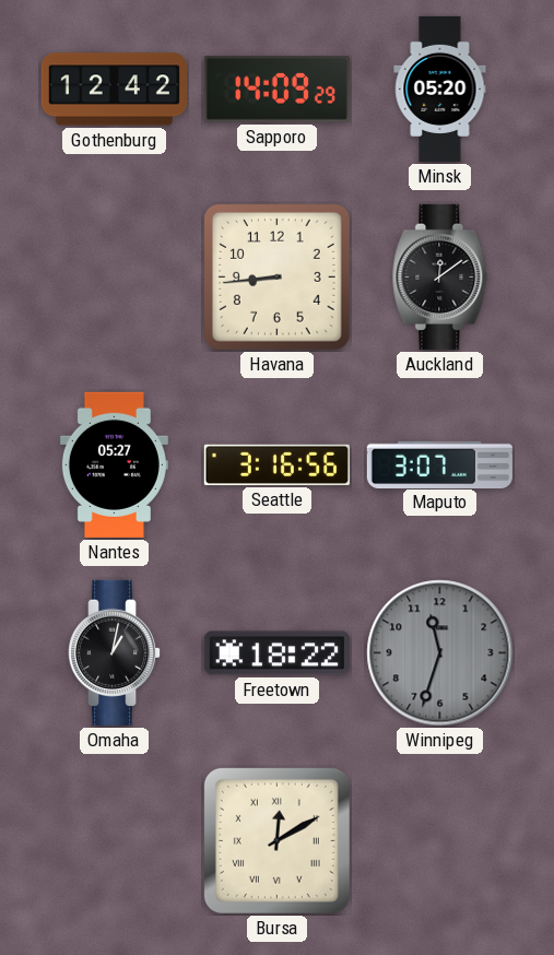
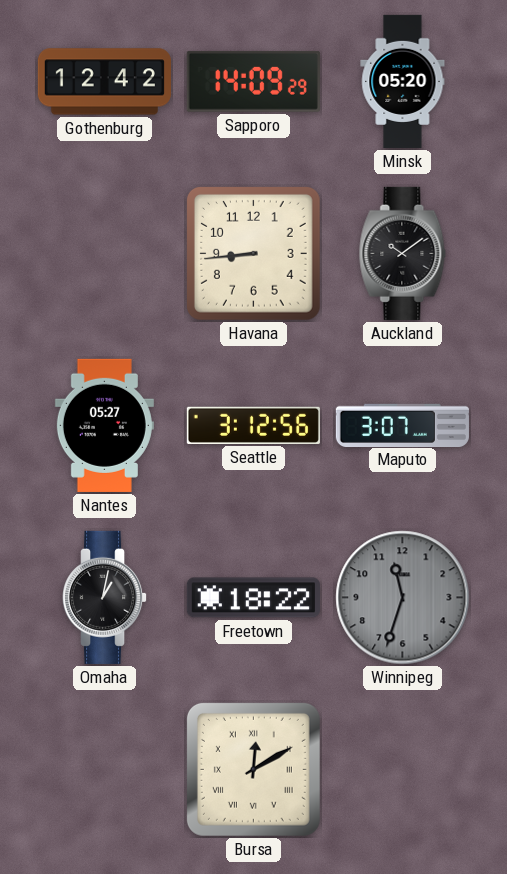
Auckland: 12:09 -> 10:09 (403, 253)
Seattle: 3:16 -> 3:12 (253, 425)
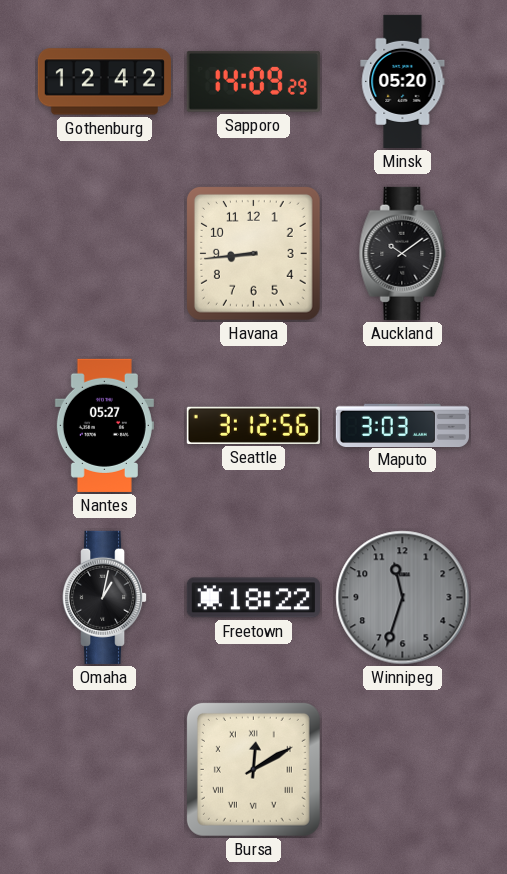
Maputo: 3:07 -> 3:03 (402, 425)
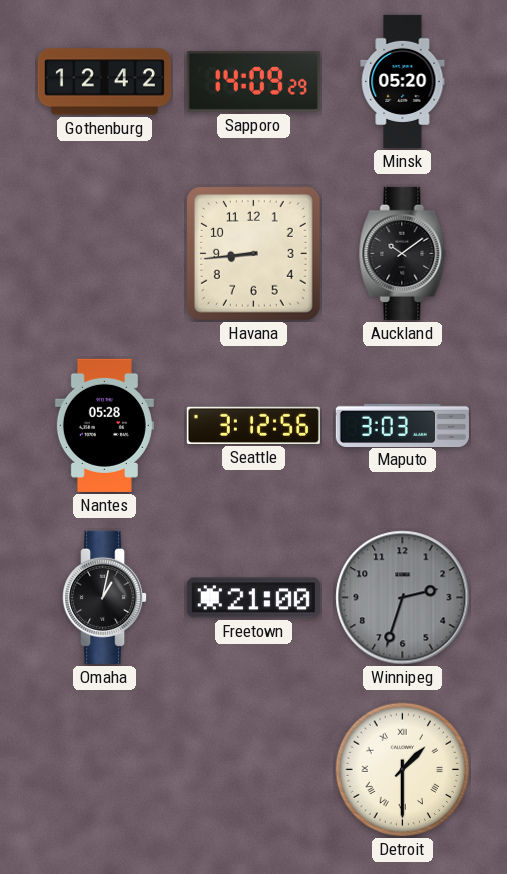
Nantes: 05:27 -> 05:28 (104, 425)
Freetown: 18:22 -> 21:00 (253, 598)
Winnipeg: 11:33 -> 2:33 (403, 598)
Bursa: 12:10 -> none (253, 769)
Detroit: none -> 1:30 (403, 770)
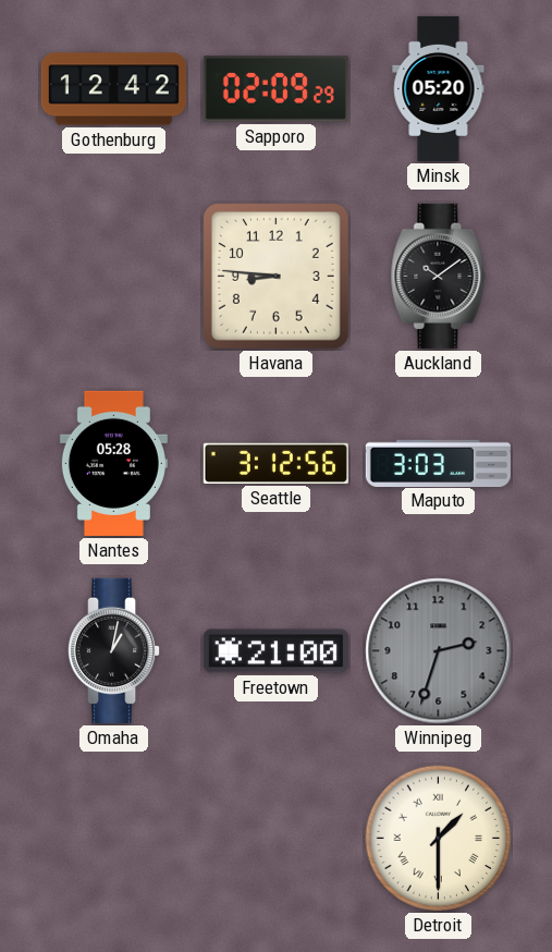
Sapporo: 14:09 -> 02:09 (275, 88)
Havana: 8:44 -> 8:46 (277, 277)
